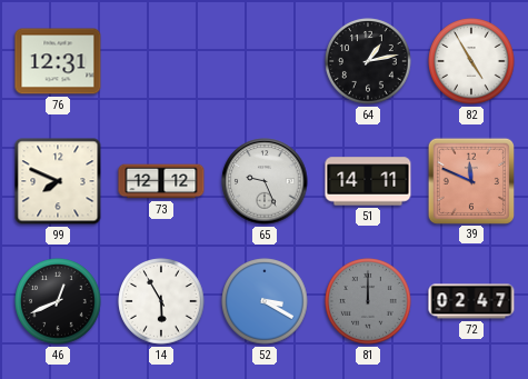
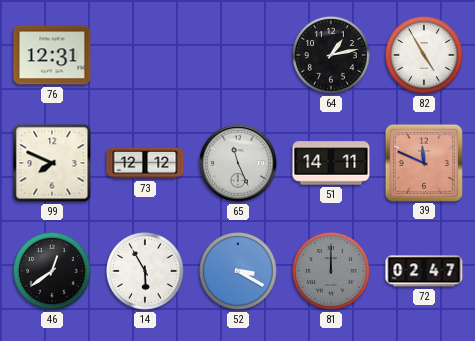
65: 9:26 -> 11:26 (238, 163)
46: 12:41 -> 12:39 (52, 271)
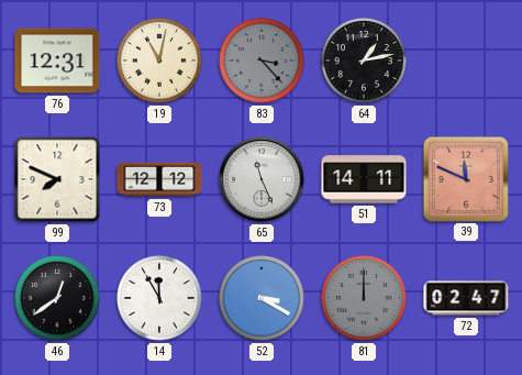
19: none -> 11:02 (159, 60)
83: none -> 3:23 (262, 60)
82: 4:55 -> none (424, 55)
14: 5:55 -> 11:55 (159, 298)
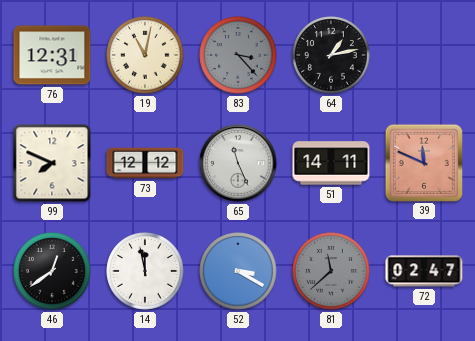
14: 11:55 -> 11:58 (145, 271)
81: 12:00 -> 11:38 (331, 271)
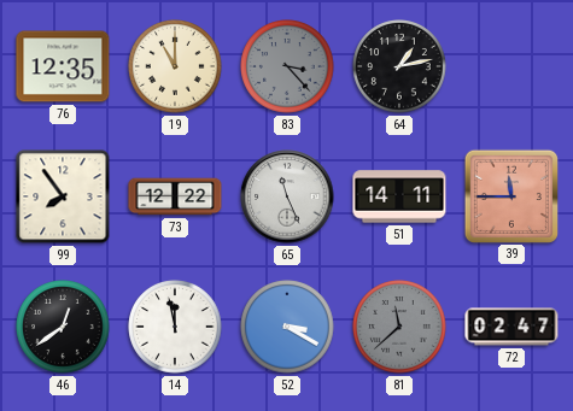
76: 12:31 -> 12:35 (63, 66)
19: 11:02 -> 11:00 (175, 66)
99: 7:49 -> 7:54 (63, 196)
73: 12:12 -> 12:22 (175, 196)
39: 11:49 -> 11:45 (510, 195)
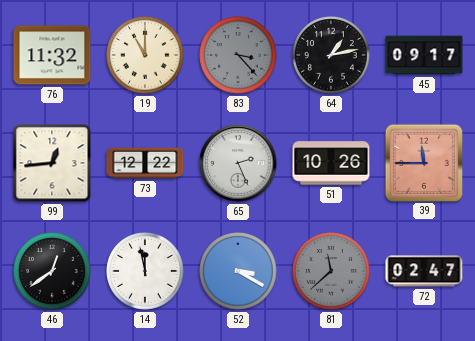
76: 12:35 -> 11:32 (52, 55)
45: none -> 09:17 (424, 55)
99: 7:54 -> 12:44 (52, 163)
65: 11:26 -> 2:26 (238, 163)
51: 14:11 -> 10:26 (331, 163)
